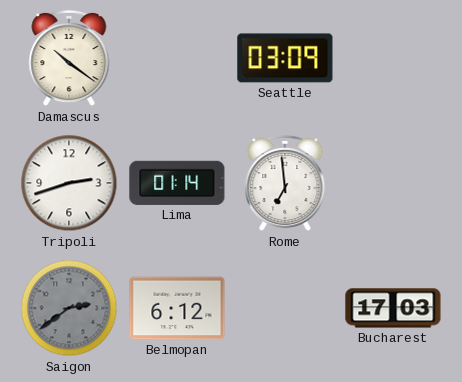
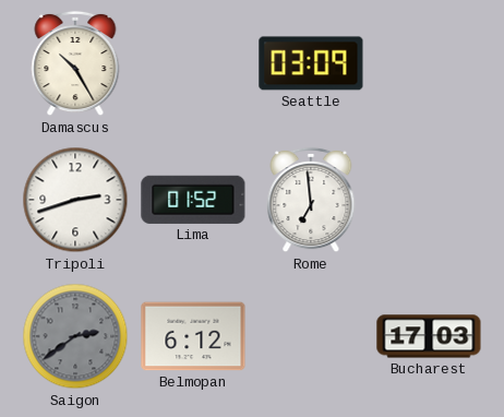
Damascus: 10:21 -> 10:25 (75, 63)
Lima: 01:14 -> 01:52 (193, 200)
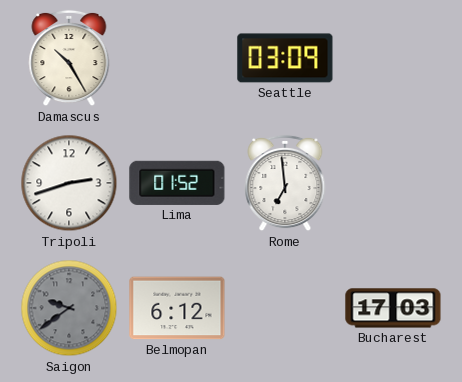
Saigon: 2:39 -> 9:39 (69, 308)
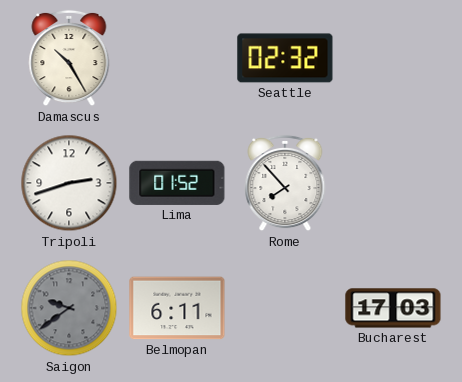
Seattle: 03:09 -> 02:32 (285, 58)
Rome: 6:59 -> 7:53 (285, 183)
Belmopan: 6:12 -> 6:11 (177, 308)
